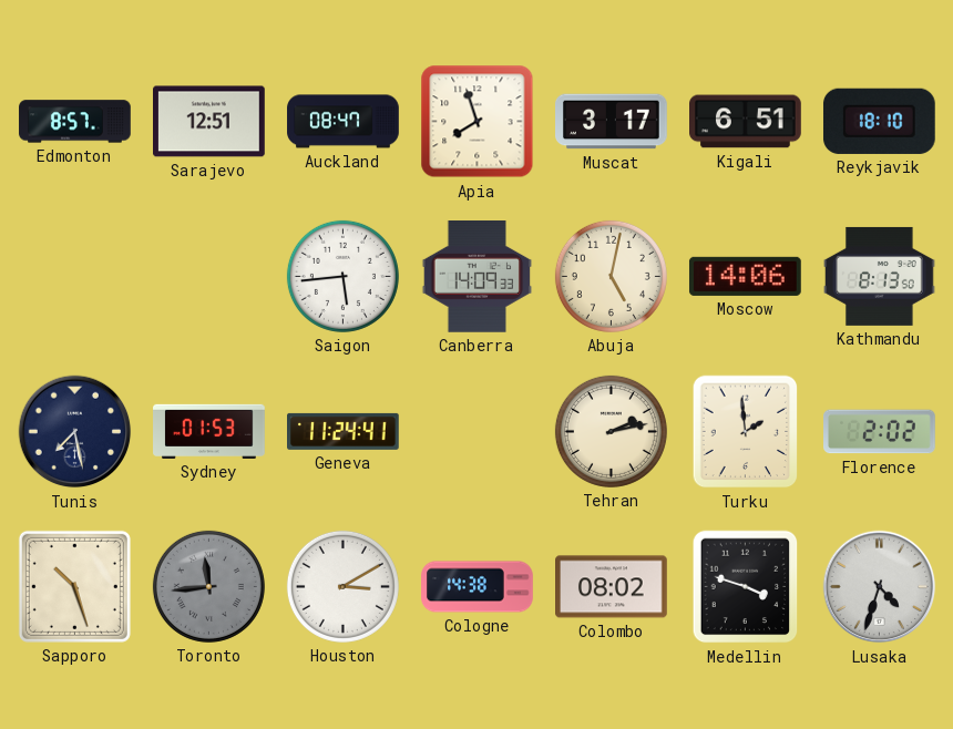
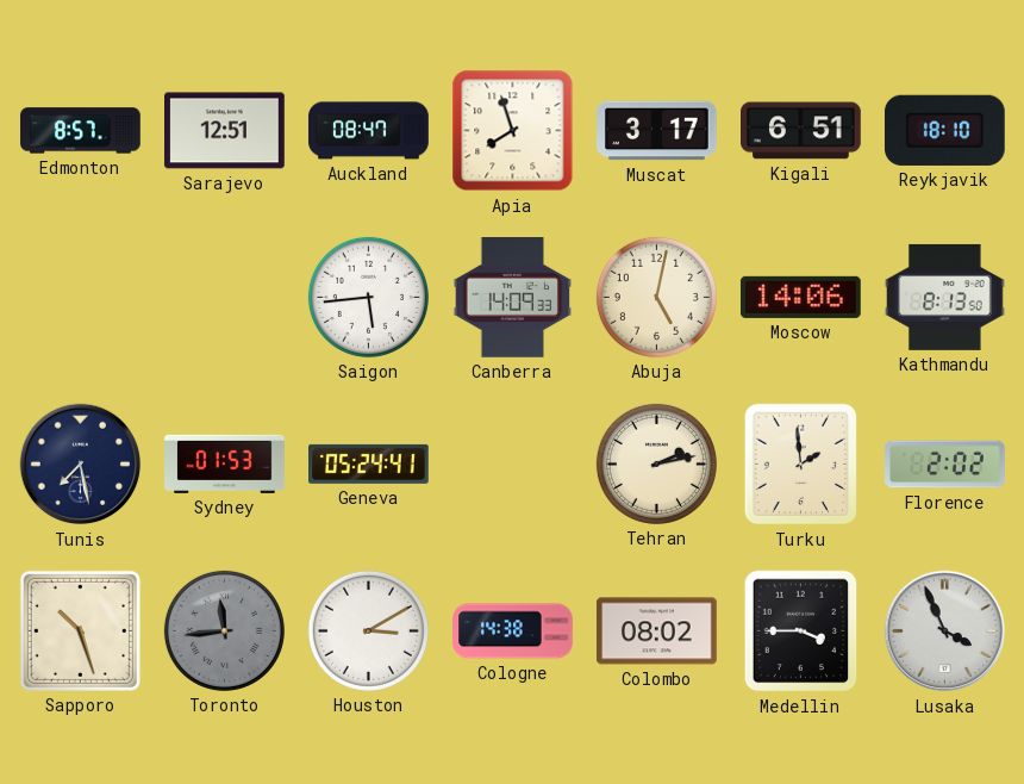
Geneva: 11:24 -> 05:24 (369, 463)
Medellin: 3:48 -> 3:45 (801, 631)
Lusaka: 4:33 -> 3:56 (945, 631)
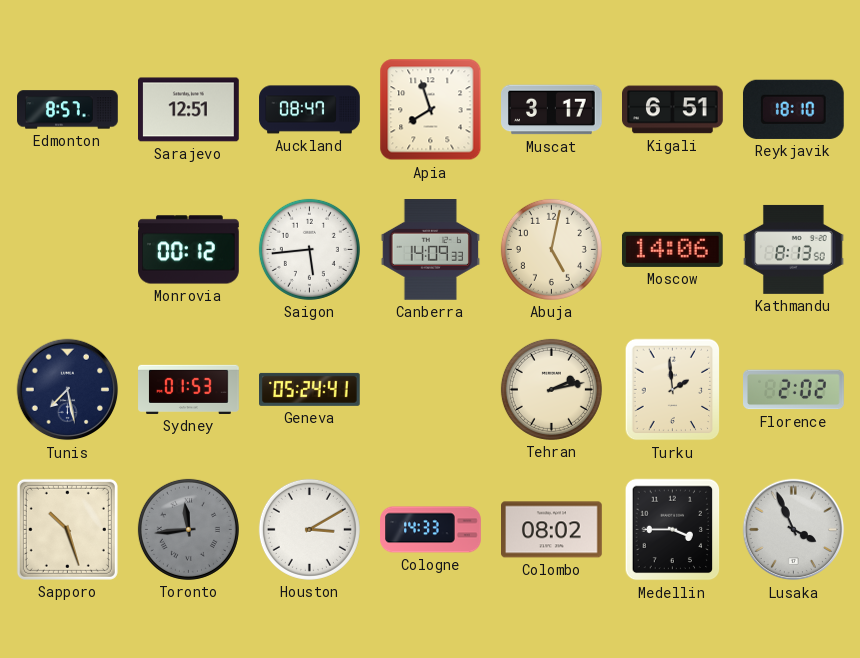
Monrovia: none -> 00:12 (189, 250)
Cologne: 14:38 -> 14:33 (431, 530)
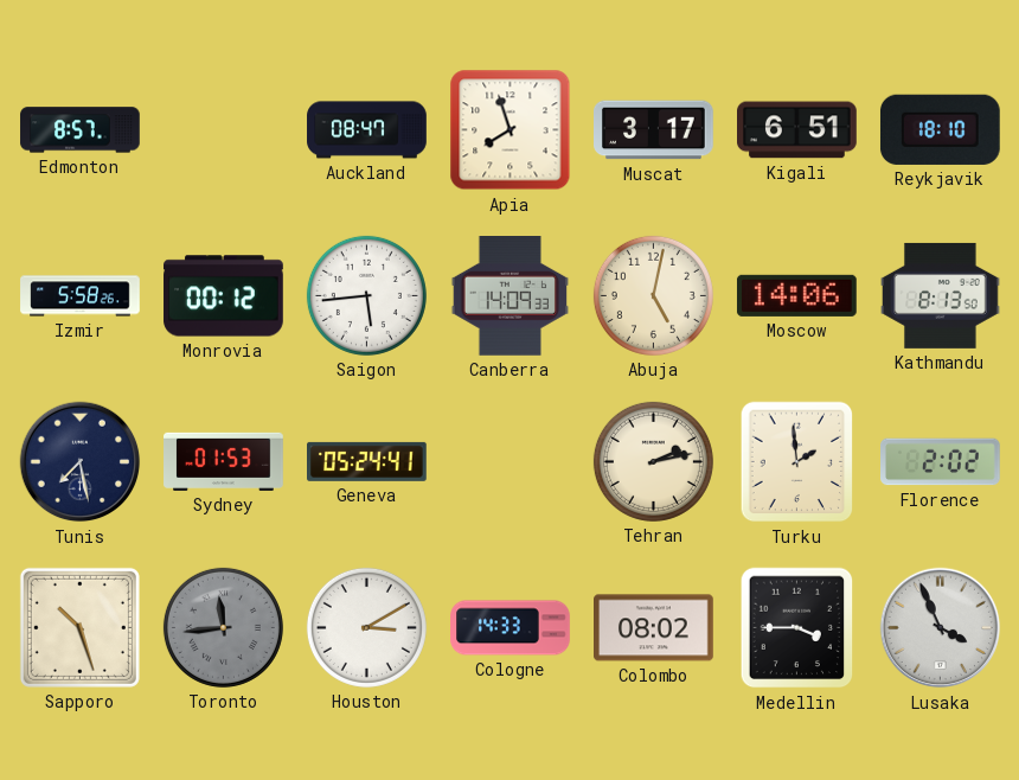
Sarajevo: 12:51 -> none (189, 110)
Izmir: none -> 5:58 (81, 296)
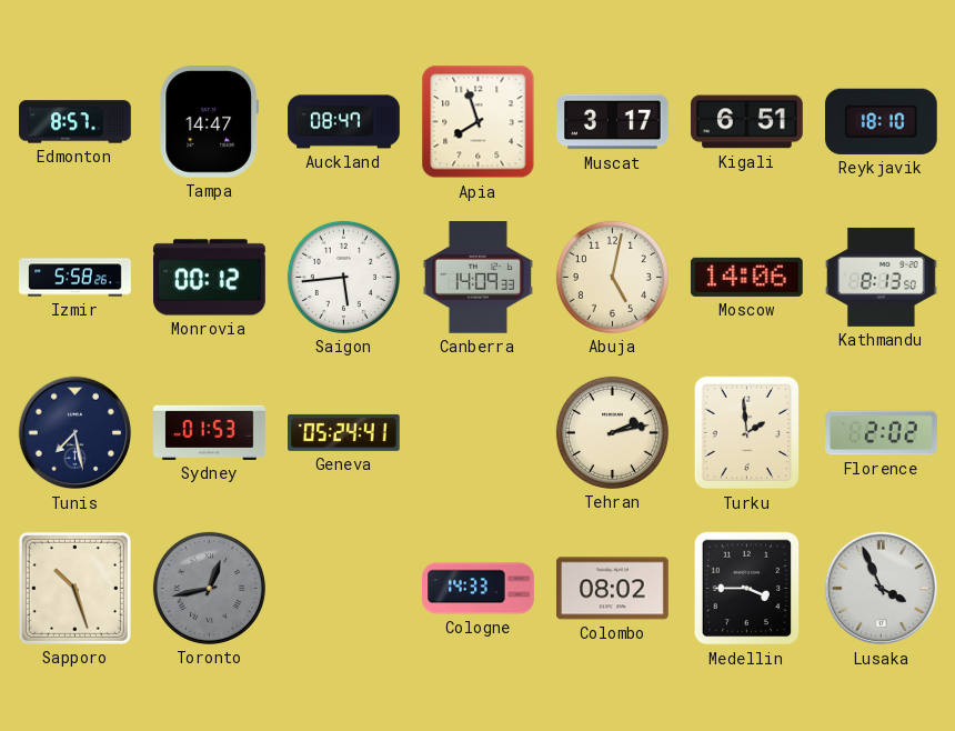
Tampa: none -> 14:47 (209, 122)
Toronto: 11:44 -> 12:43 (209, 588)
Houston: 3:10 -> none (366, 627)
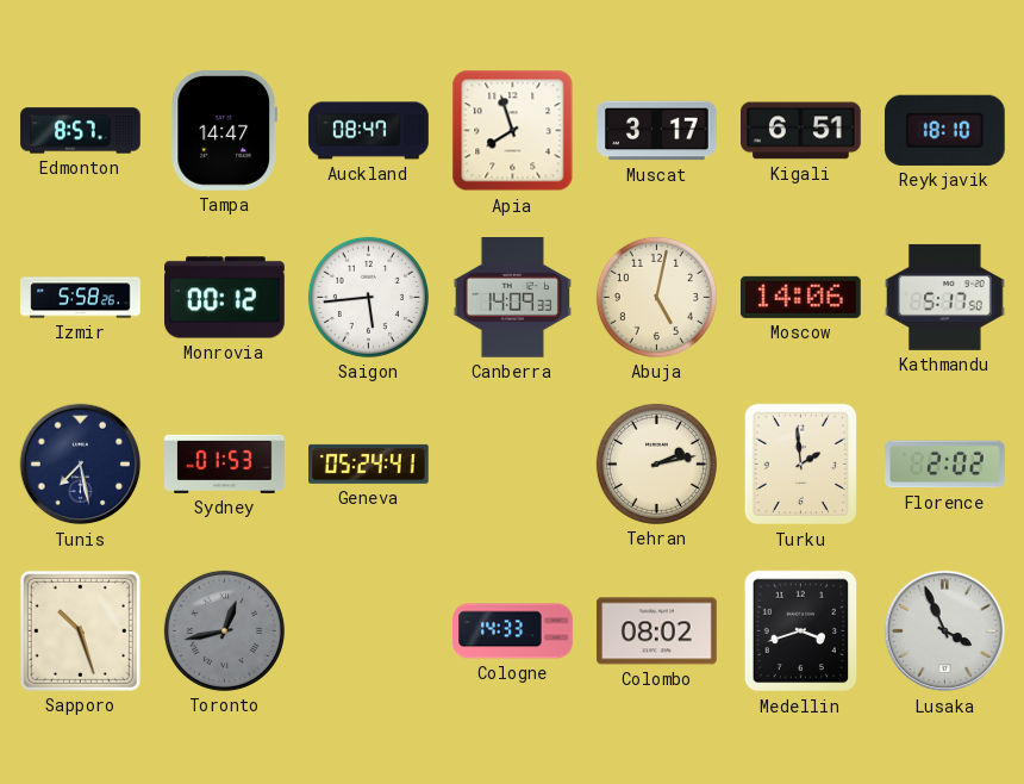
Kathmandu: 8:13 -> 5:17 (945, 297)
Medellin: 3:45 -> 3:42 (801, 631)
